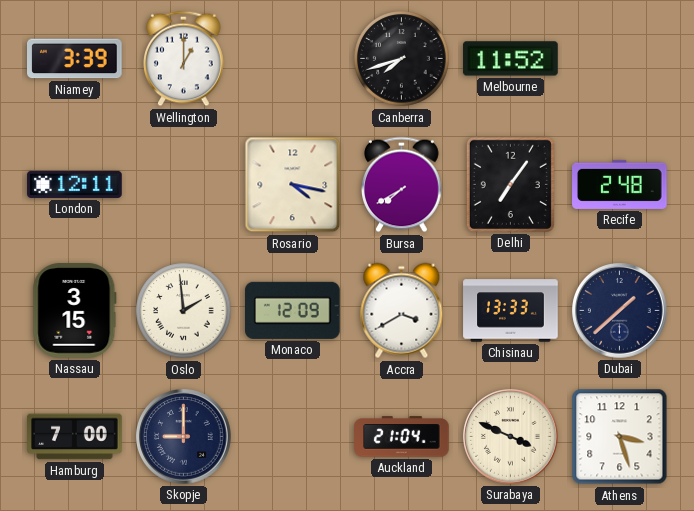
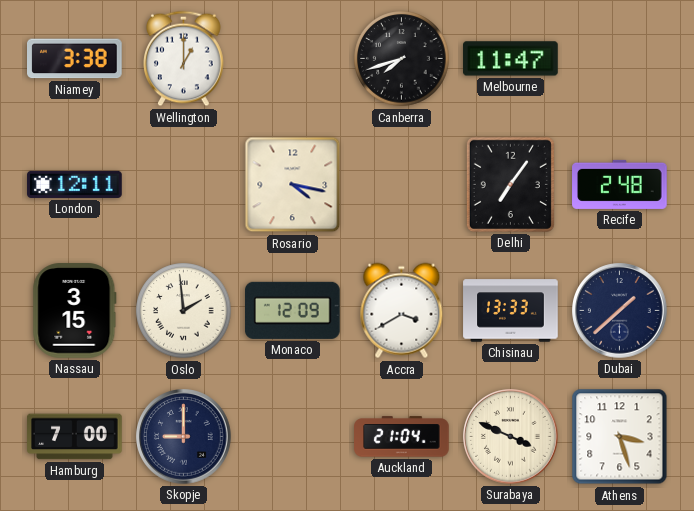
Niamey: 3:39 -> 3:38 (75, 59)
Melbourne: 11:52 -> 11:47 (511, 59)
Bursa: 7:40 -> none (402, 185)
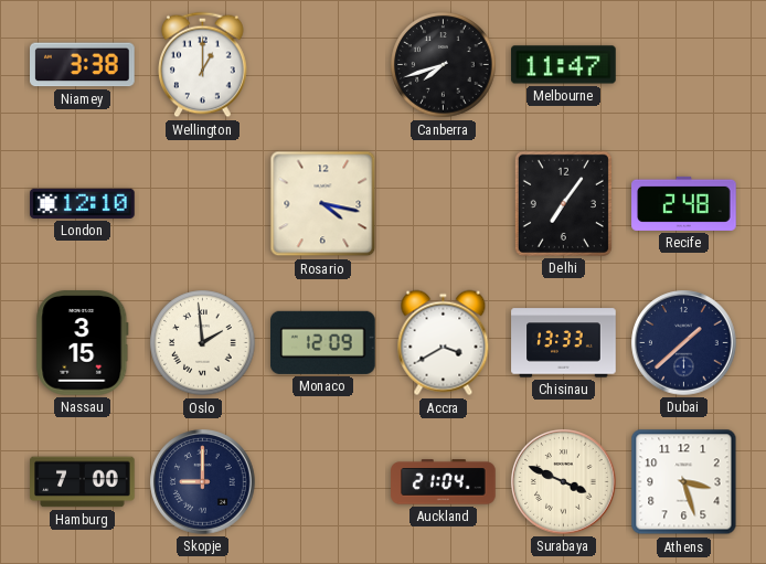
London: 12:11 -> 12:10 (83, 203)
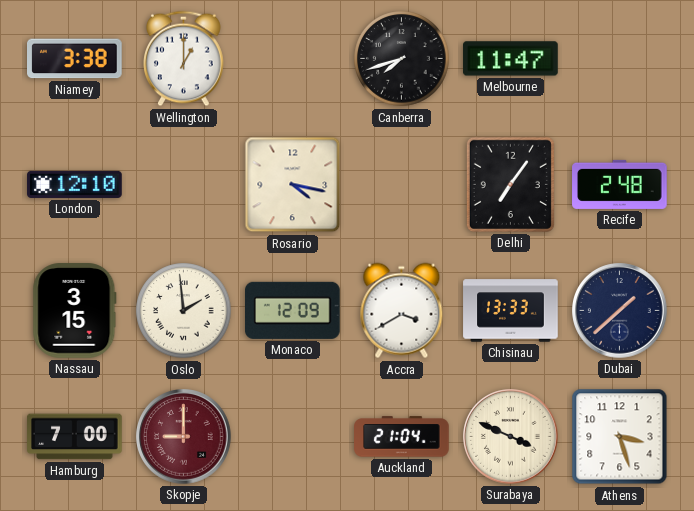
Skopje dial: navy -> burgundy (184, 437)
